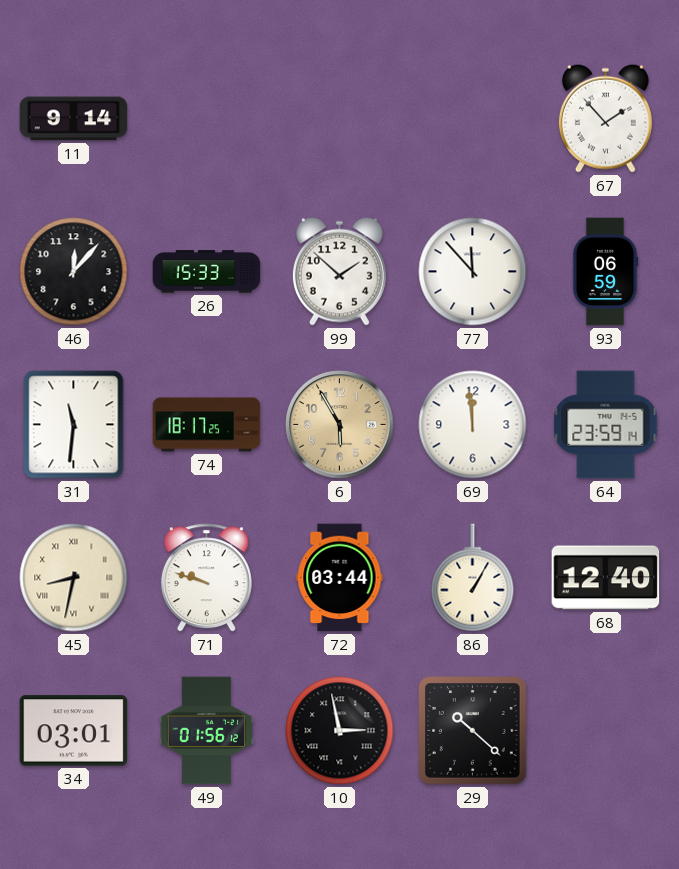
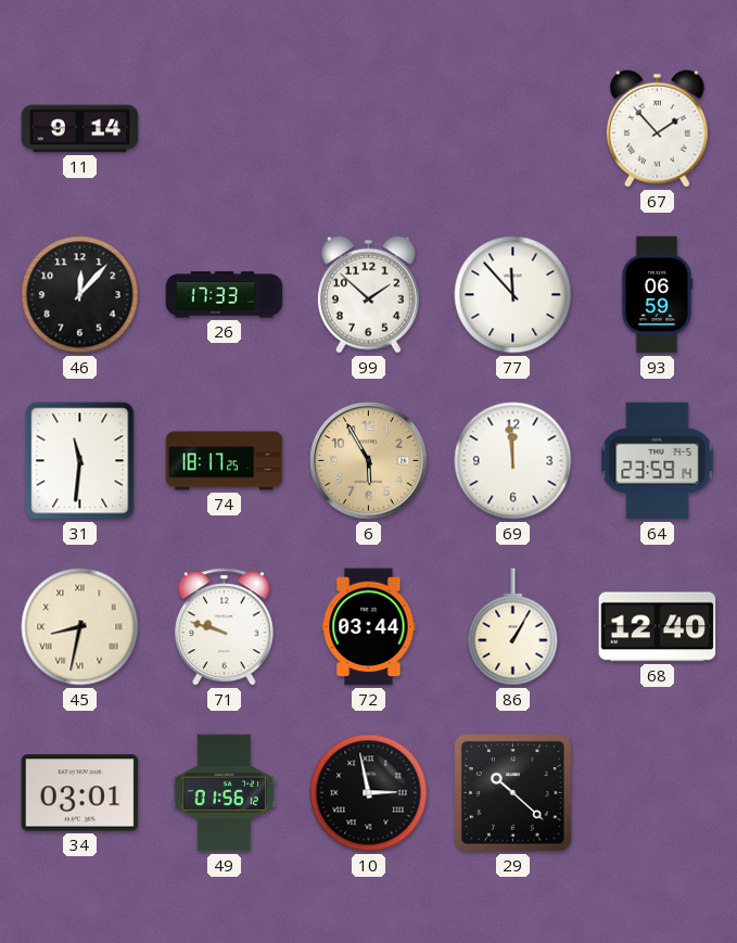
26: 15:33 -> 17:33 (225, 295)
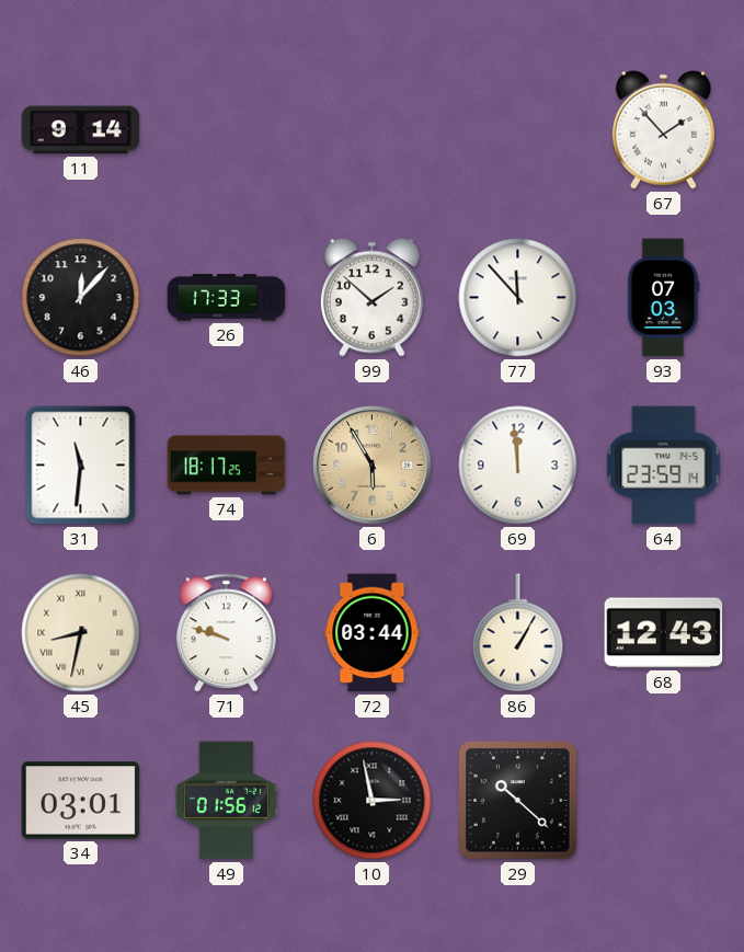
93: 06:59 -> 07:03 (663, 298)
68: 12:40 -> 12:43 (664, 633)
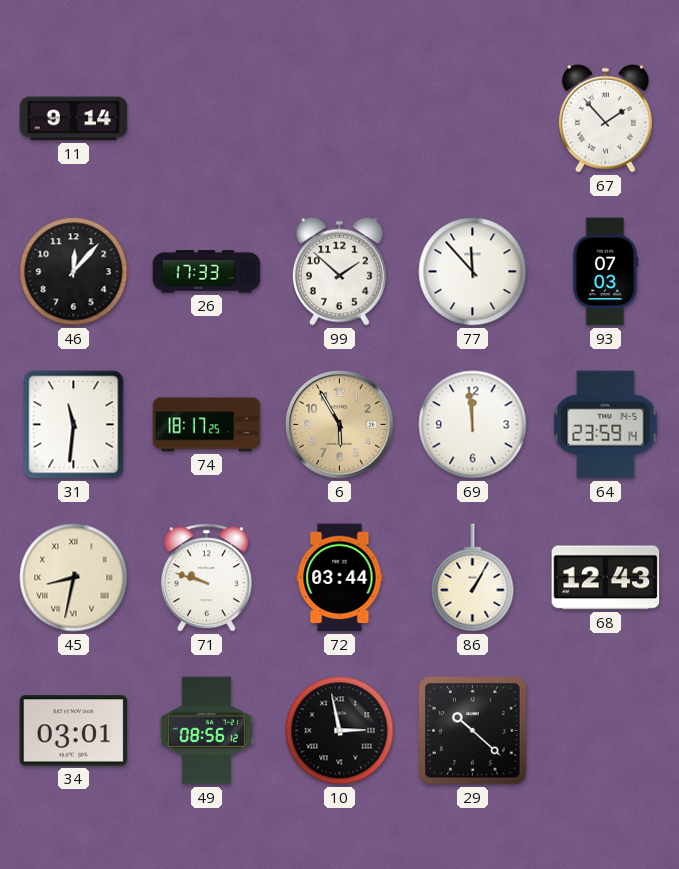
49: 01:56 -> 08:56 (207, 731)
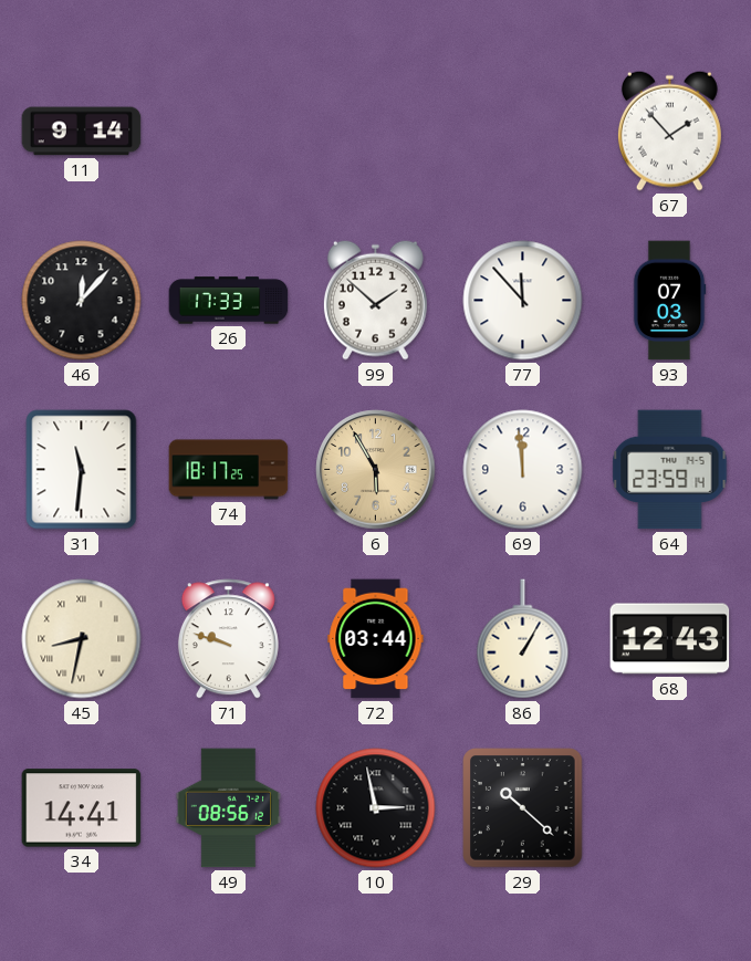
34: 03:01 -> 14:41 (82, 808)
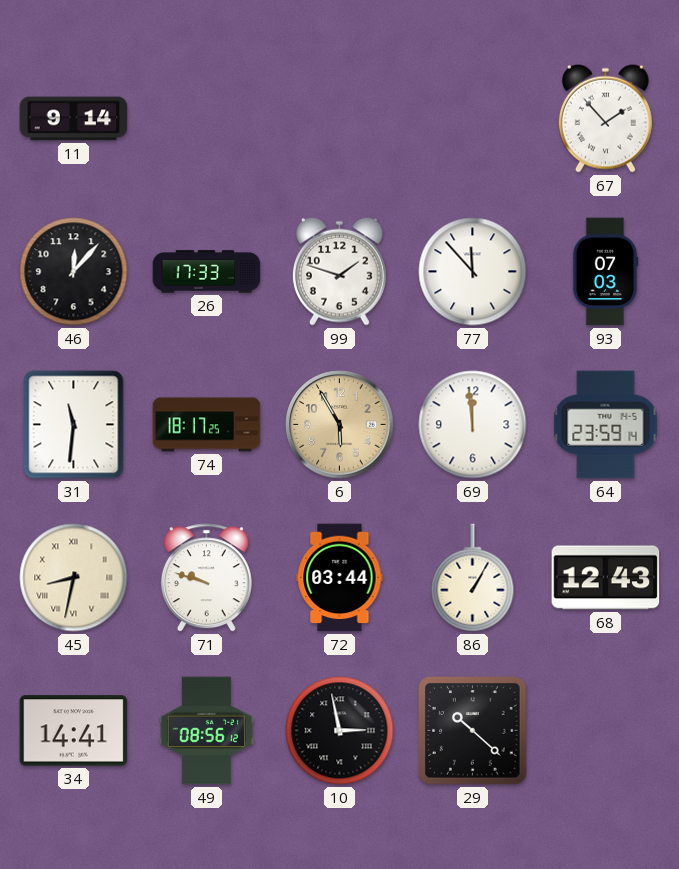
99: 1:52 -> 1:48 (339, 271)
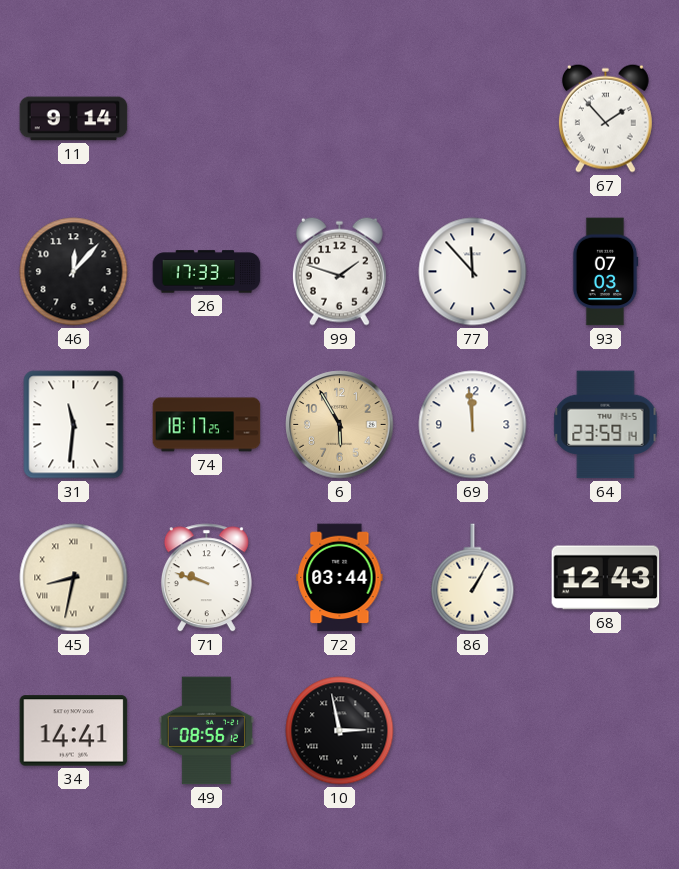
29: 10:22 -> none (473, 731)
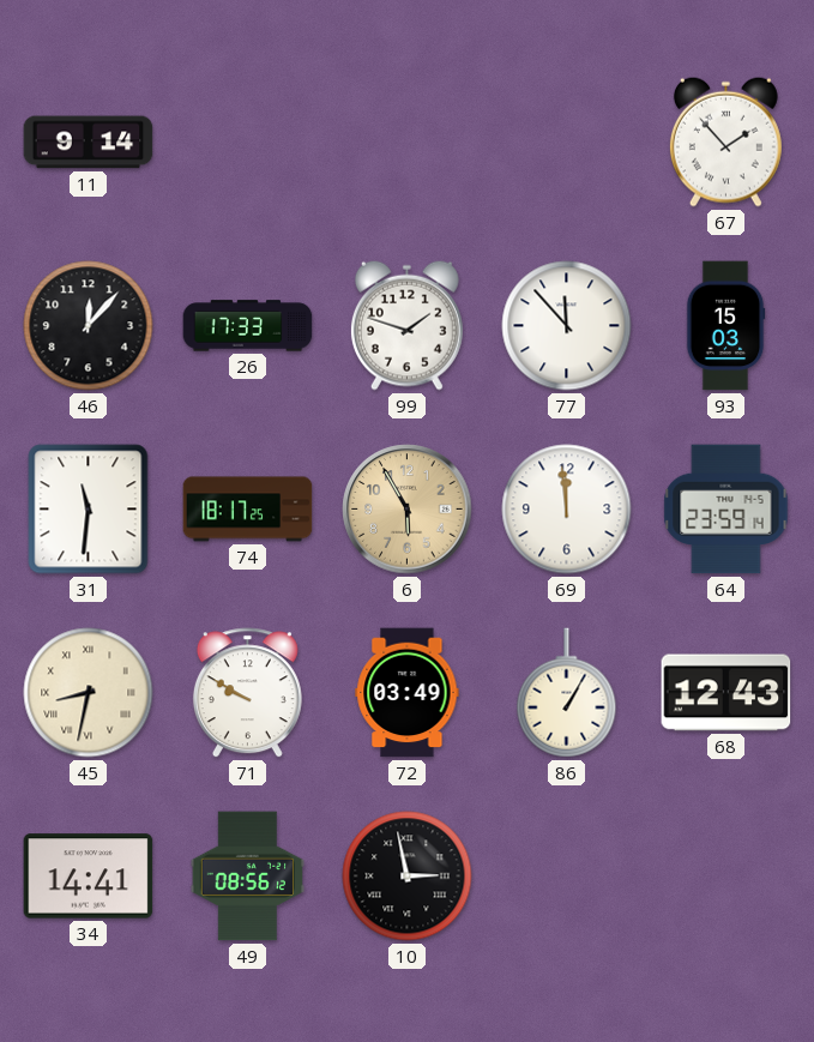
93: 07:03 -> 15:03 (725, 326)
71: 9:48 -> 9:50 (247, 693)
72: 03:44 -> 03:49 (408, 693)
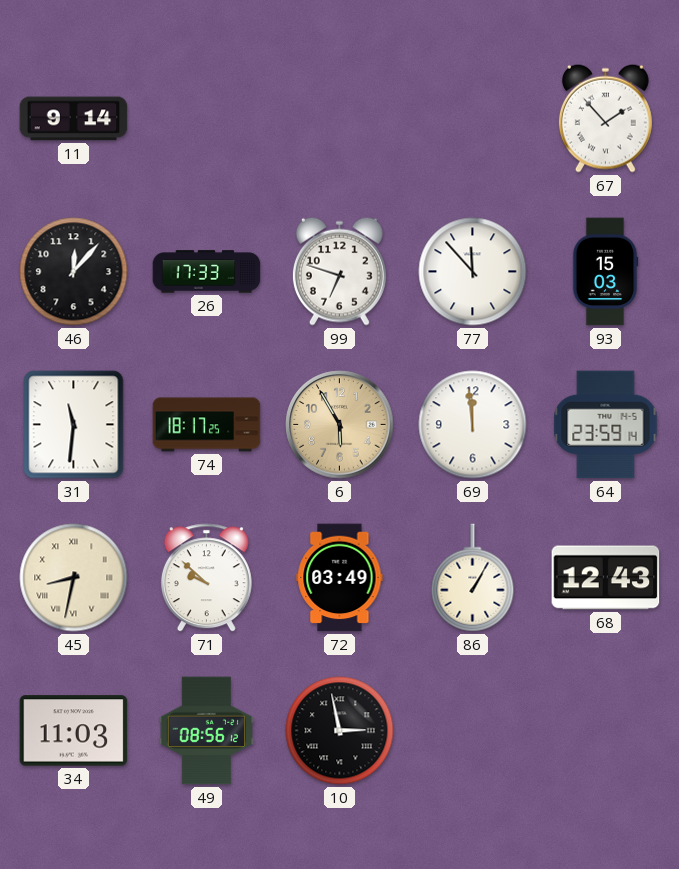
99: 1:48 -> 6:48 (339, 271)
71: 9:50 -> 9:52 (206, 578)
34: 14:41 -> 11:03 (74, 731)
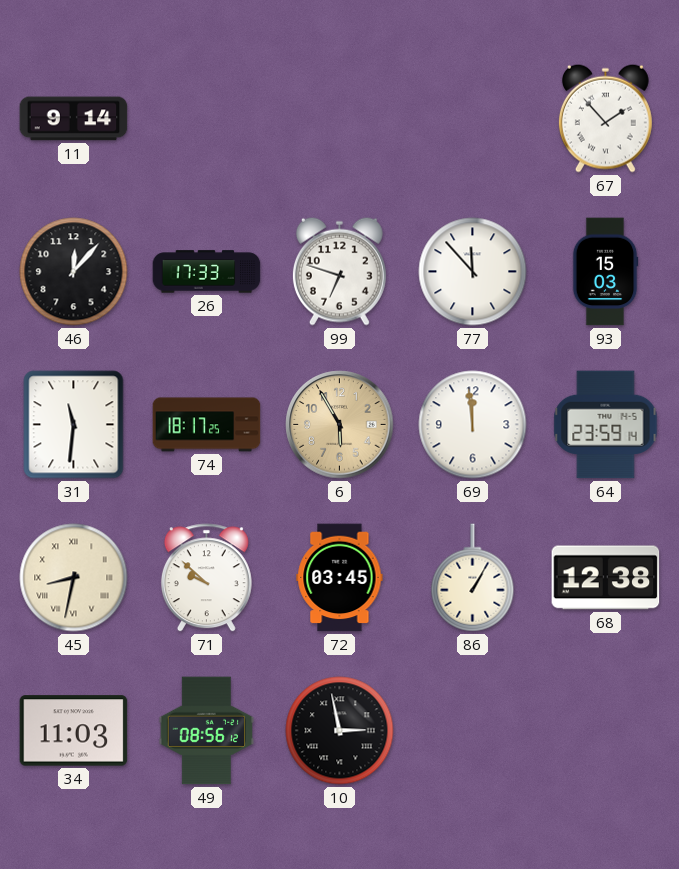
72: 03:49 -> 03:45 (340, 578)
68: 12:43 -> 12:38 (606, 578)
